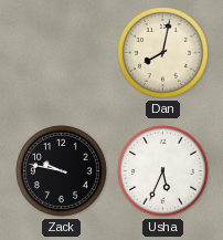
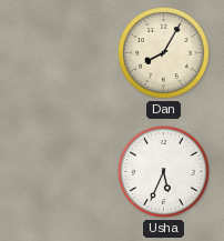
Dan: 8:02 -> 8:05 (164, 53)
Zack: 9:47 -> none (62, 171)
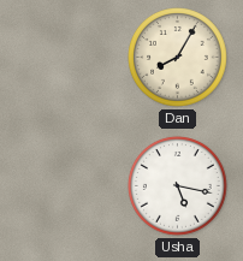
Usha: 5:34 -> 5:17 (178, 186)
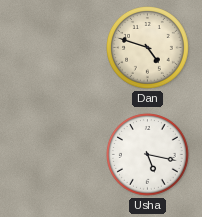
Dan: 8:05 -> 4:48 (148, 48)
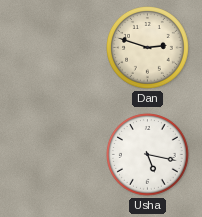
Dan: 4:48 -> 2:48 (148, 48)
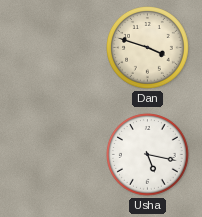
Dan: 2:48 -> 3:48 (148, 48)
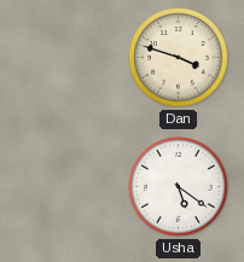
Usha: 5:17 -> 5:21 (179, 187)
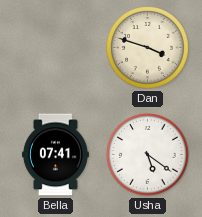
Bella: none -> 07:41 (55, 155)
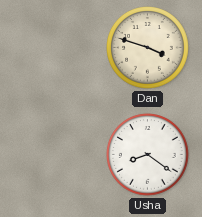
Bella: 07:41 -> none (55, 155)
Usha: 5:21 -> 8:21 (148, 155)
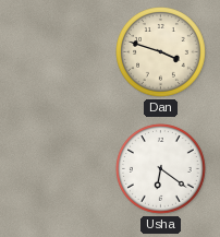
Usha: 8:21 -> 6:21 (161, 169)
